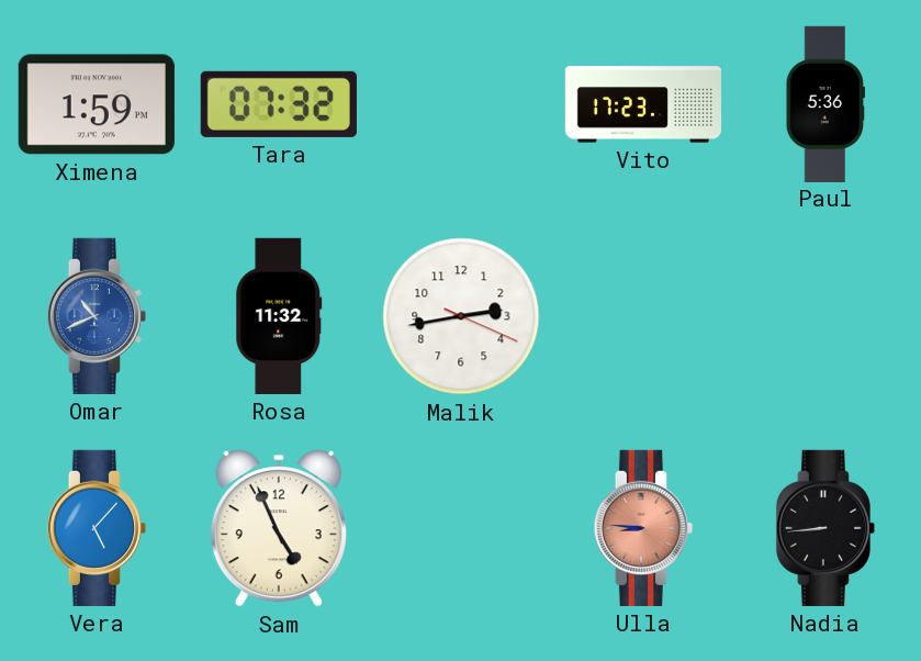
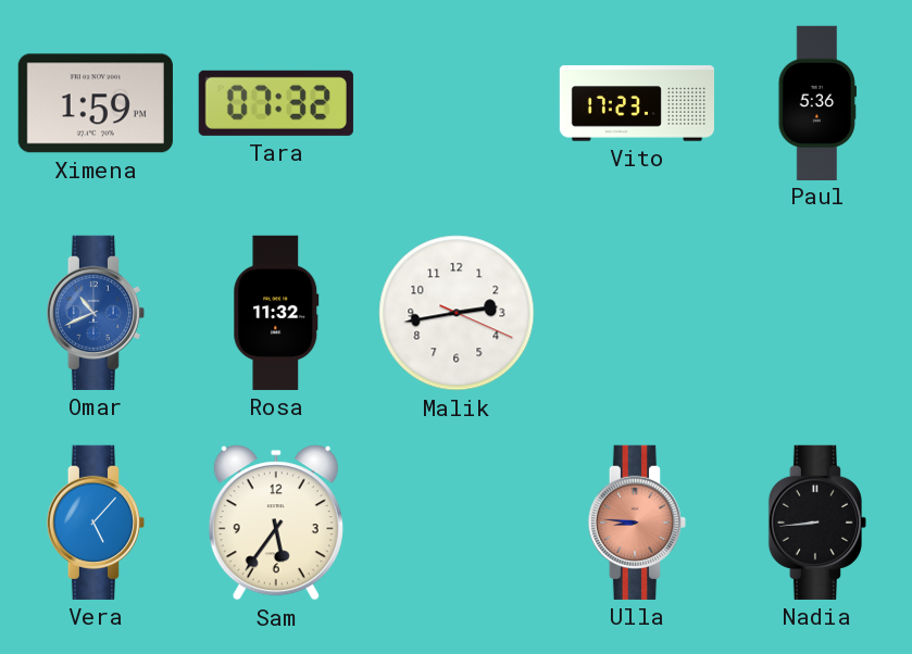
Sam: 4:56 -> 5:36 (276, 523)
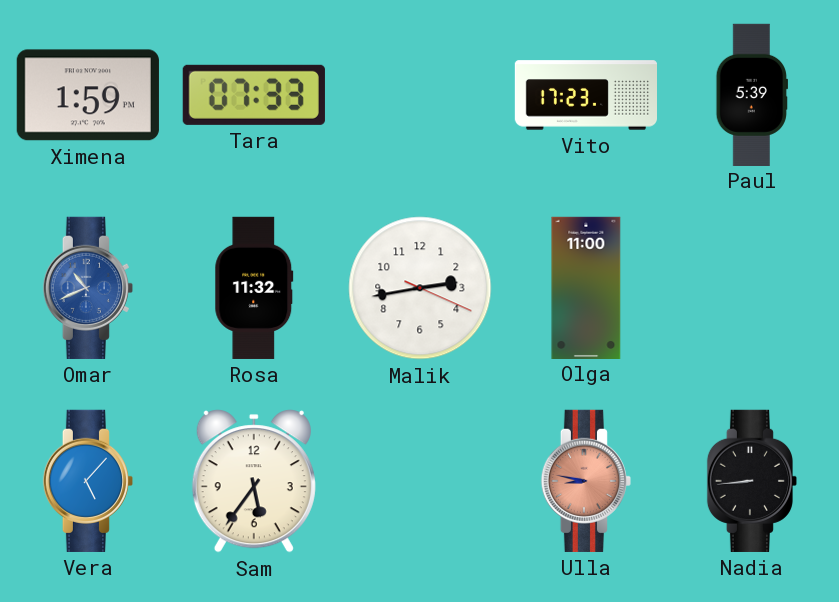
Tara: 07:32 -> 07:33 (254, 95)
Paul: 5:36 -> 5:39 (751, 94)
Olga: none -> 11:00 (586, 287)
Ulla: 8:46 -> 8:47 (585, 481)
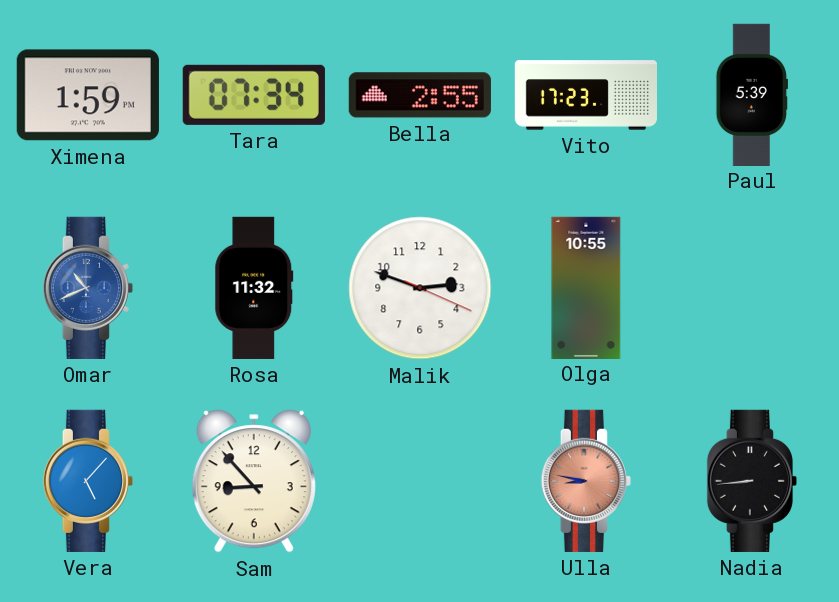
Tara: 07:33 -> 07:34 (254, 95)
Bella: none -> 2:55 (420, 95)
Malik: 2:43 -> 2:48 (420, 288)
Olga: 11:00 -> 10:55 (586, 287)
Sam: 5:36 -> 8:53 (254, 481)
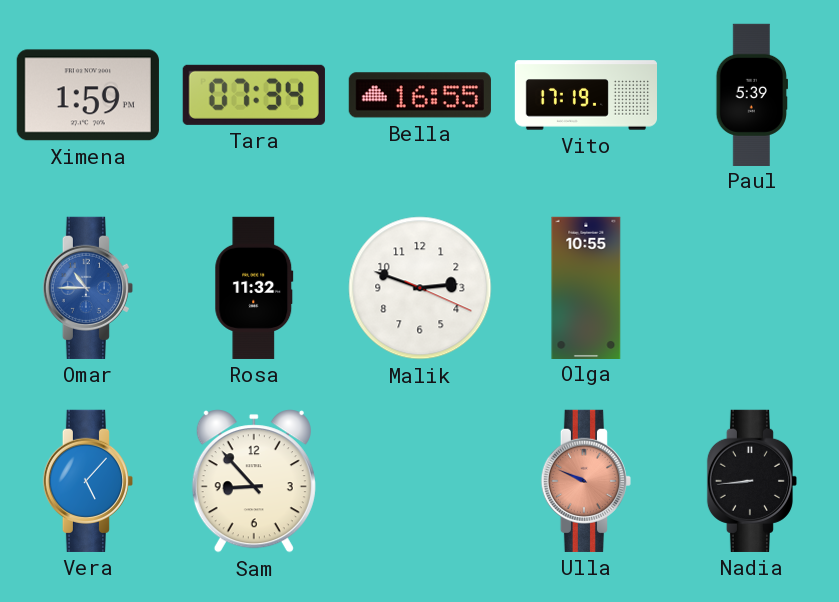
Bella: 2:55 -> 16:55 (420, 95)
Vito: 17:23 -> 17:19 (586, 95)
Omar: 10:41 -> 10:45 (87, 288)
Ulla: 8:47 -> 9:49 (585, 481)
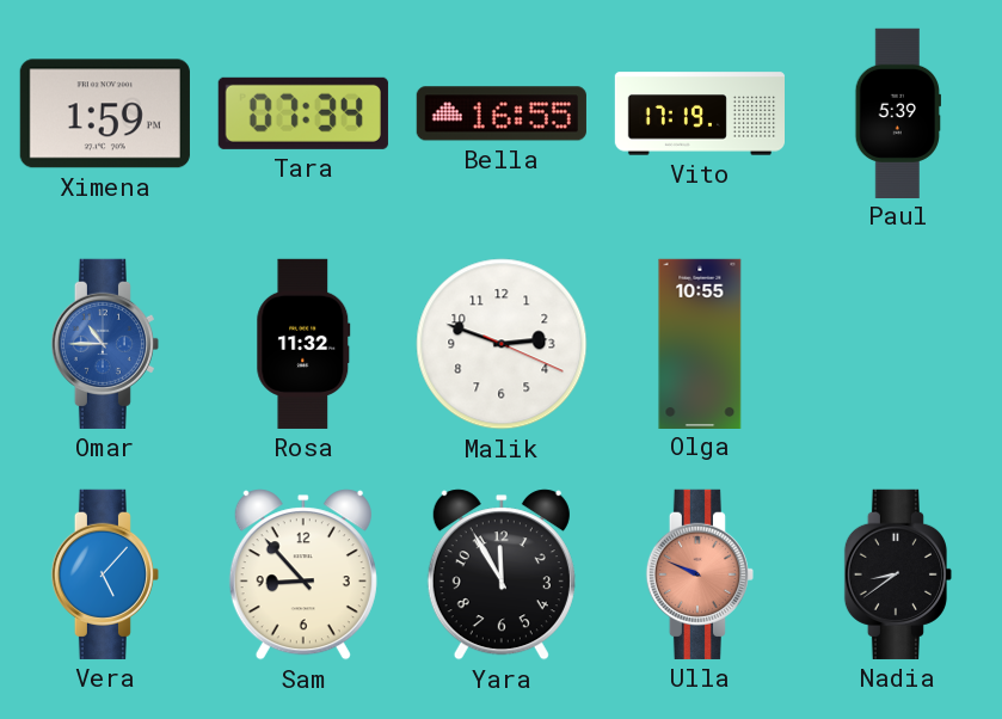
Yara: none -> 11:55 (502, 574)
Nadia: 8:44 -> 8:39 (897, 574)
